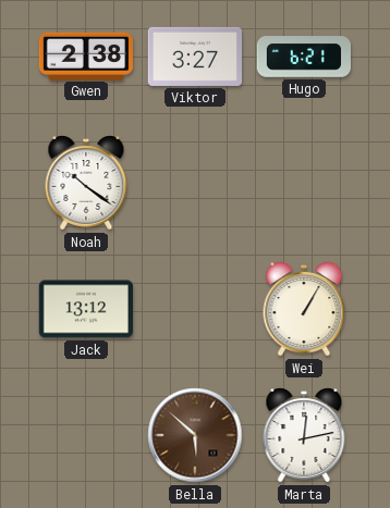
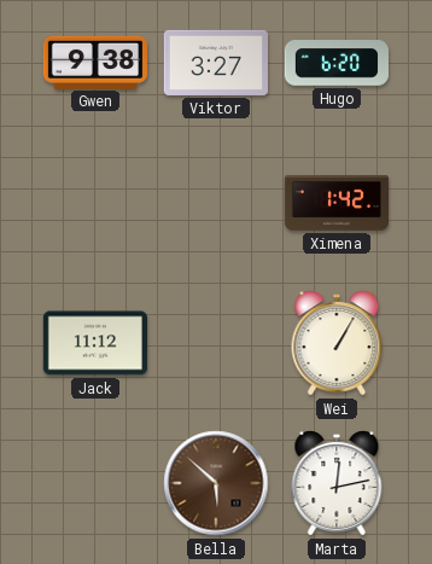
Gwen: 2:38 -> 9:38 (94, 62)
Hugo: 6:21 -> 6:20 (335, 64)
Noah: 10:21 -> none (86, 183)
Ximena: none -> 1:42 (335, 204)
Jack: 13:12 -> 11:12 (94, 343)
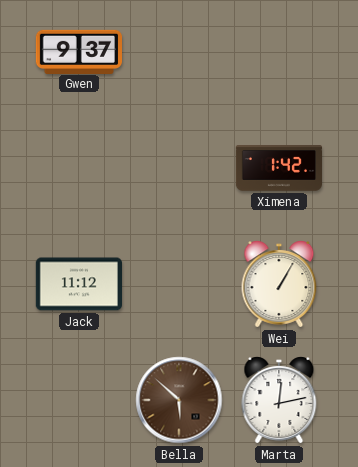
Gwen: 9:38 -> 9:37 (78, 51)
Viktor: 3:27 -> none (215, 63)
Hugo: 6:20 -> none (335, 64)
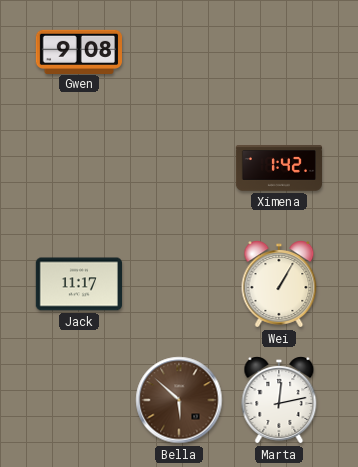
Gwen: 9:37 -> 9:08 (78, 51)
Jack: 11:12 -> 11:17 (78, 284)
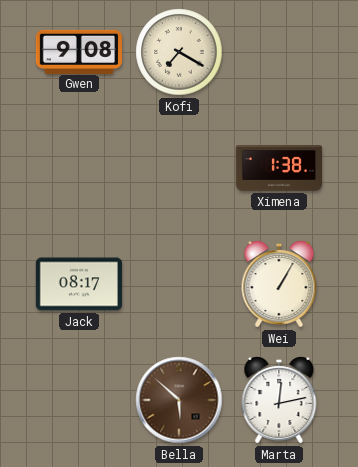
Kofi: none -> 7:20 (179, 52)
Ximena: 1:42 -> 1:38 (278, 169)
Jack: 11:17 -> 08:17 (78, 284)
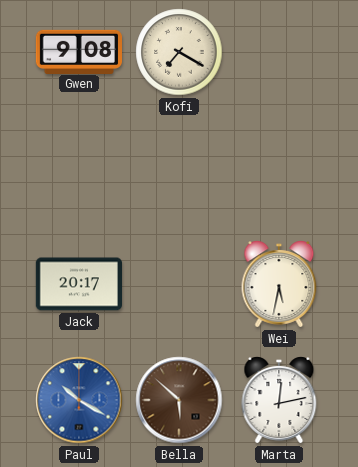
Ximena: 1:38 -> none (278, 169)
Jack: 08:17 -> 20:17 (78, 284)
Wei: 1:05 -> 5:32 (279, 284)
Paul: none -> 10:20 (79, 400)
